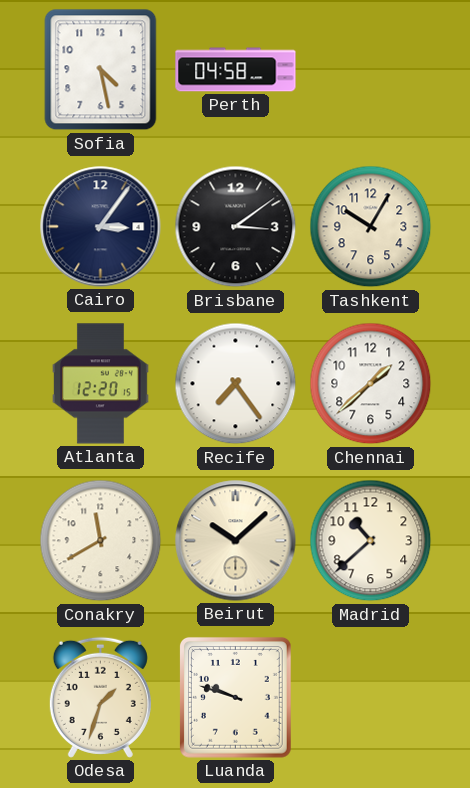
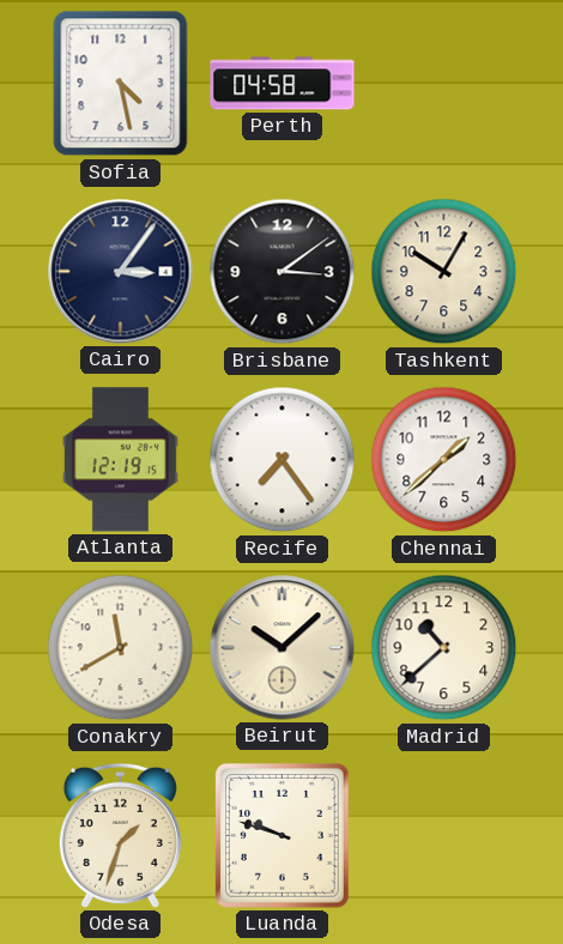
Atlanta: 12:20 -> 12:19 (120, 460)
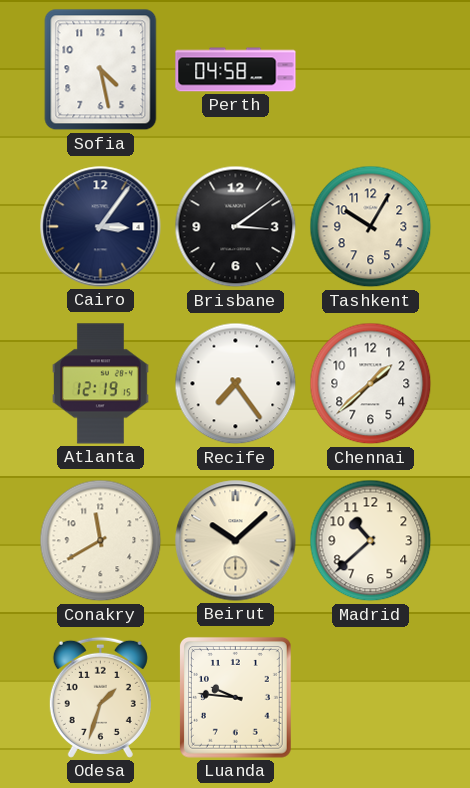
Luanda: 9:48 -> 9:46 (235, 698)
